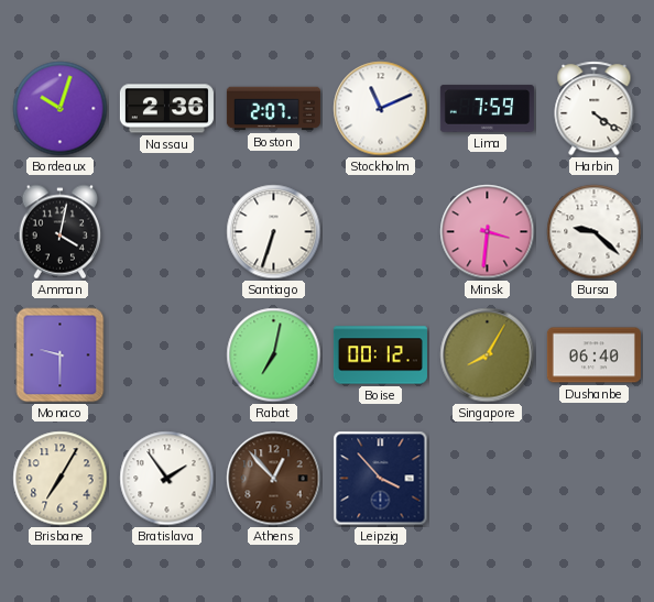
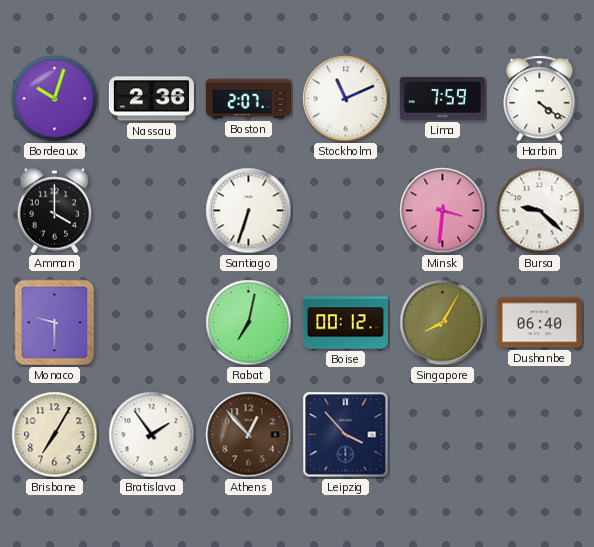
Amman: 4:02 -> 4:00 (55, 211)
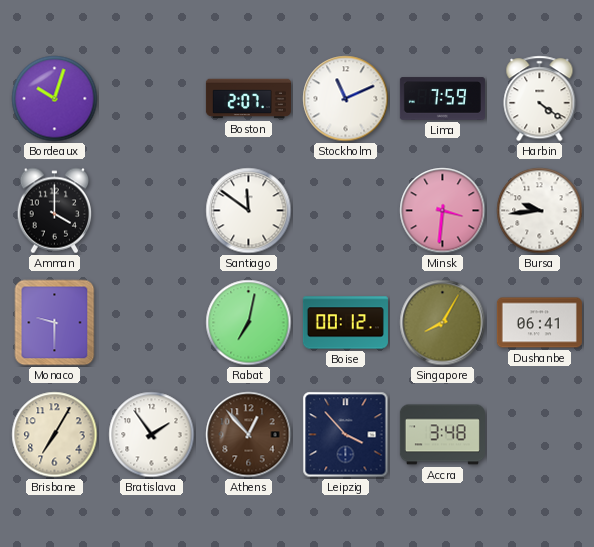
Nassau: 2:36 -> none (151, 99)
Santiago: 6:33 -> 11:51 (249, 211)
Bursa: 9:22 -> 9:44 (540, 211)
Dushanbe: 06:40 -> 06:41 (539, 323)
Accra: none -> 3:48 (442, 435)
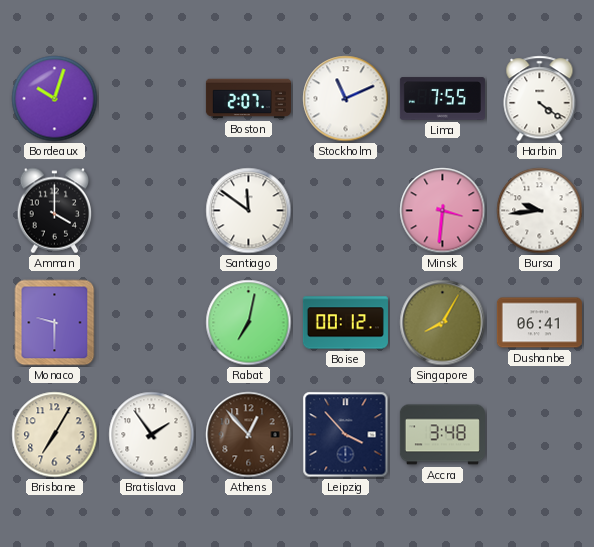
Lima: 7:59 -> 7:55 (442, 99)
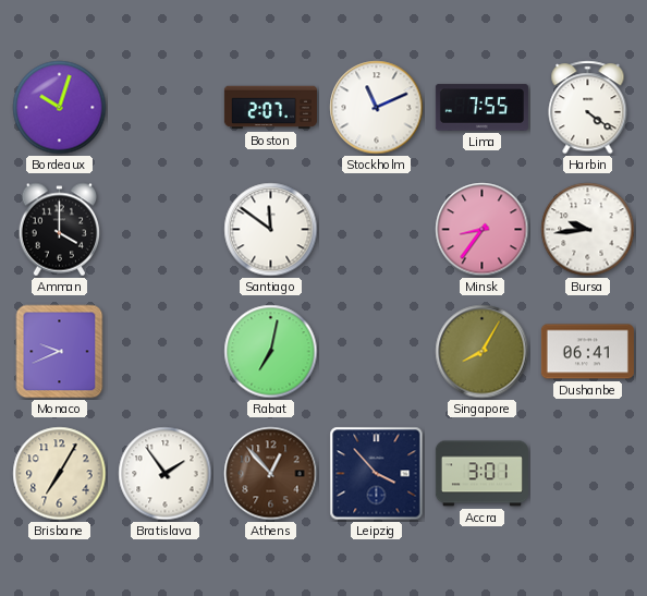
Minsk: 3:31 -> 8:36 (483, 230)
Monaco: 9:30 -> 9:41 (60, 352)
Boise: 00:12 -> none (345, 323)
Accra: 3:48 -> 3:01 (481, 474)
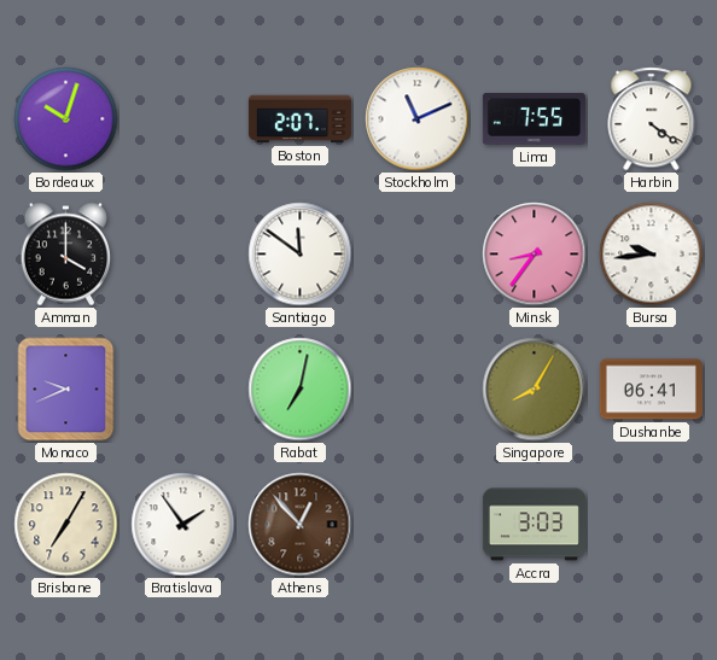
Leipzig: 3:53 -> none (377, 474)
Accra: 3:01 -> 3:03 (534, 525)
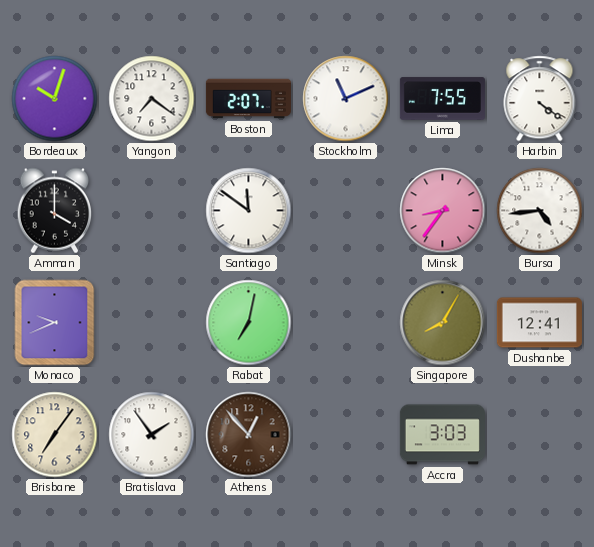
Yangon: none -> 7:21 (152, 99)
Bursa: 9:44 -> 4:44 (540, 211)
Dushanbe: 06:41 -> 12:41 (539, 323)
Brisbane: 7:05 -> 7:06 (55, 435)
